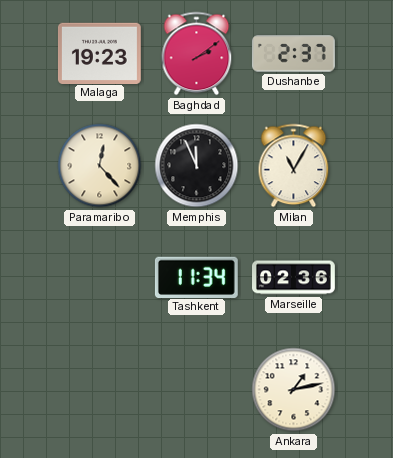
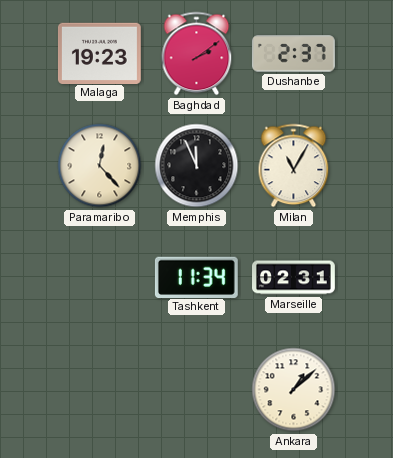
Marseille: 02:36 -> 02:31 (294, 278)
Ankara: 1:13 -> 1:08 (294, 390)
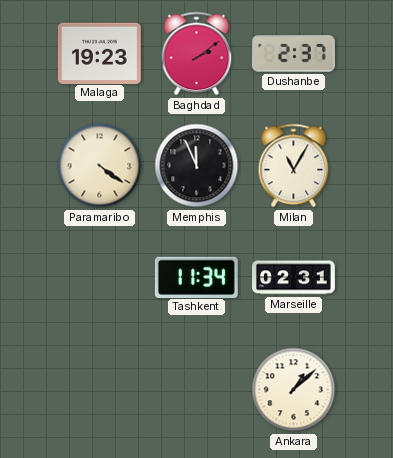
Paramaribo: 12:23 -> 4:21 (100, 166)
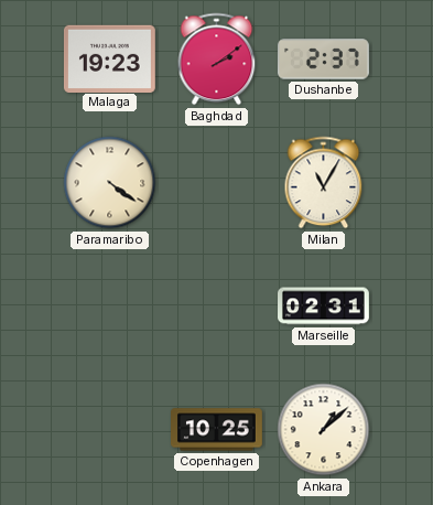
Memphis: 11:56 -> none (197, 166)
Tashkent: 11:34 -> none (196, 277)
Copenhagen: none -> 10:25 (217, 430)
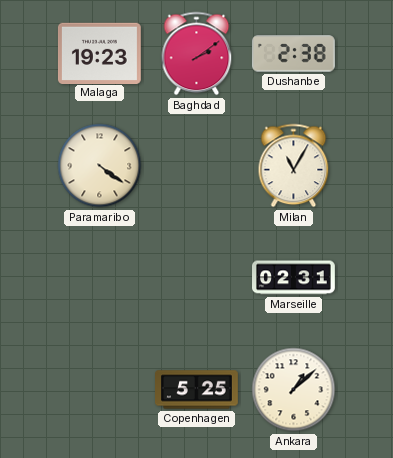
Dushanbe: 2:37 -> 2:38 (293, 54)
Copenhagen: 10:25 -> 5:25 (197, 390)
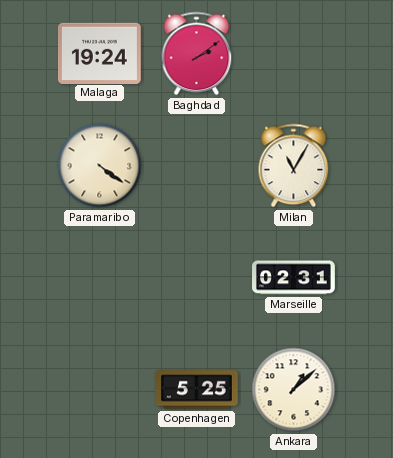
Malaga: 19:23 -> 19:24 (99, 53)
Dushanbe: 2:38 -> none (293, 54)
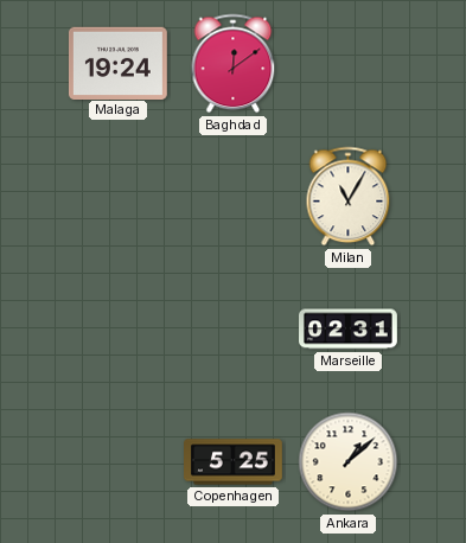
Baghdad: 2:09 -> 12:09 (234, 64)
Paramaribo: 4:21 -> none (100, 166)
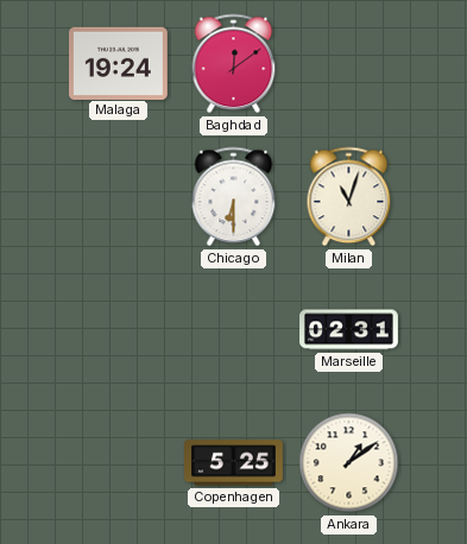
Chicago: none -> 6:30 (234, 197)
Milan: 11:05 -> 11:03 (349, 197)
Ankara: 1:08 -> 1:09 (349, 463)
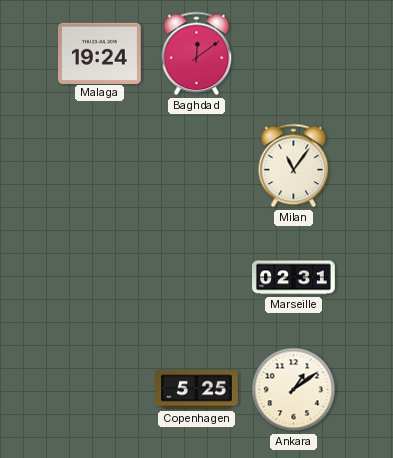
Chicago: 6:30 -> none (234, 197)
Milan: 11:03 -> 11:06 (294, 166)
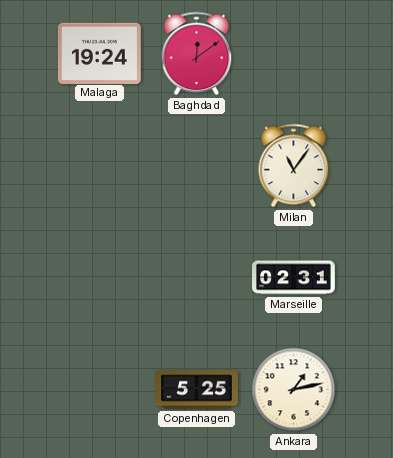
Ankara: 1:09 -> 1:13 (294, 390)
